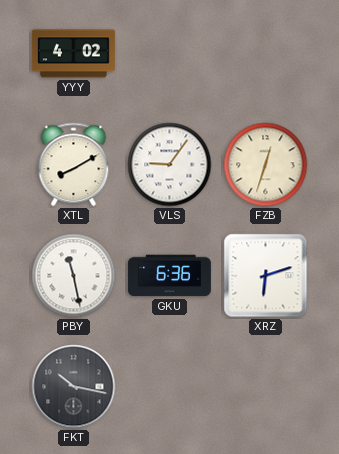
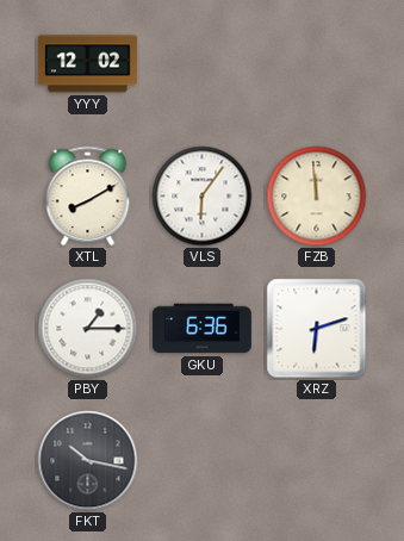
YYY: 4:02 -> 12:02 (87, 64)
VLS: 9:06 -> 6:06 (203, 197)
FZB: 12:33 -> 11:59 (317, 197)
PBY: 11:28 -> 1:15 (88, 329)
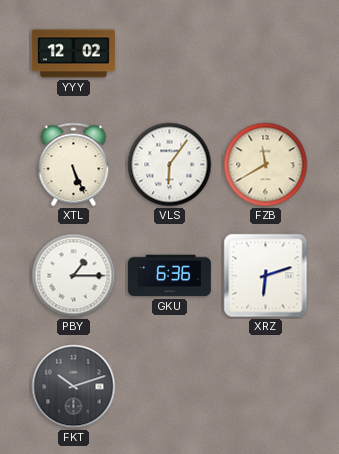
XTL: 8:10 -> 5:26 (74, 165)
FZB: 11:59 -> 11:40 (266, 165)
FKT: 10:17 -> 10:12 (74, 387)
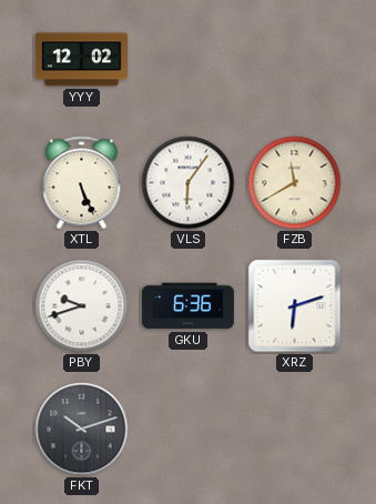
PBY: 1:15 -> 9:42 (82, 306)
